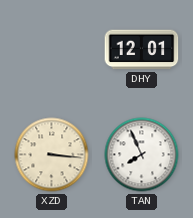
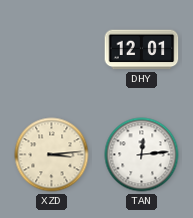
XZD: 3:16 -> 3:14 (52, 155)
TAN: 7:56 -> 12:14 (142, 155)
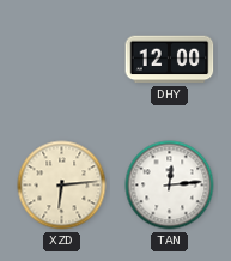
DHY: 12:01 -> 12:00 (170, 60)
XZD: 3:14 -> 6:14 (62, 186)
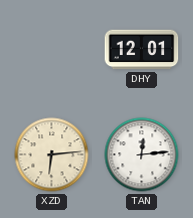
DHY: 12:00 -> 12:01 (142, 50)
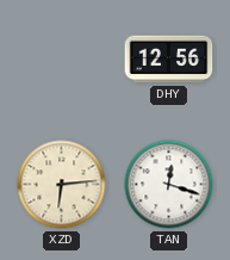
DHY: 12:01 -> 12:56 (169, 60)
TAN: 12:14 -> 12:18 (169, 185)
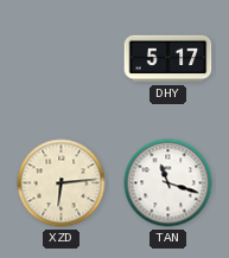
DHY: 12:56 -> 5:17 (168, 59)
TAN: 12:18 -> 11:18 (168, 183)
